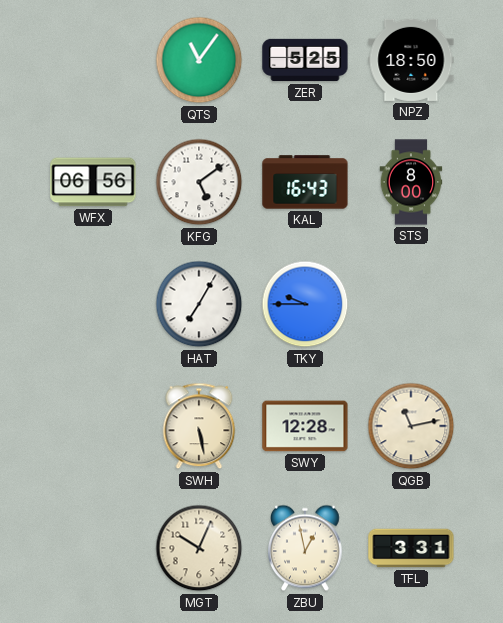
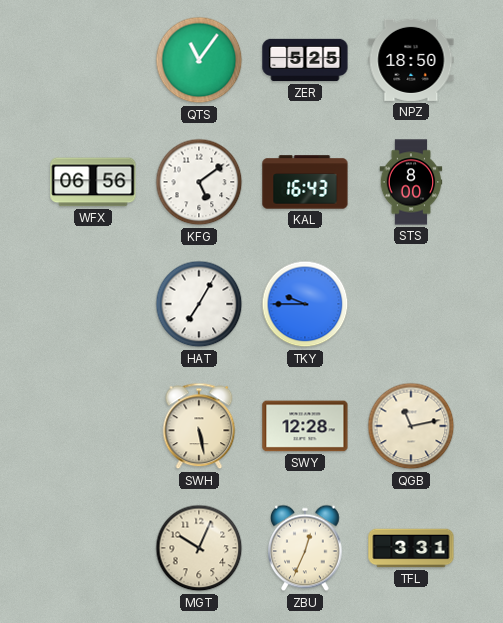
ZBU: 12:58 -> 12:34 (306, 548)
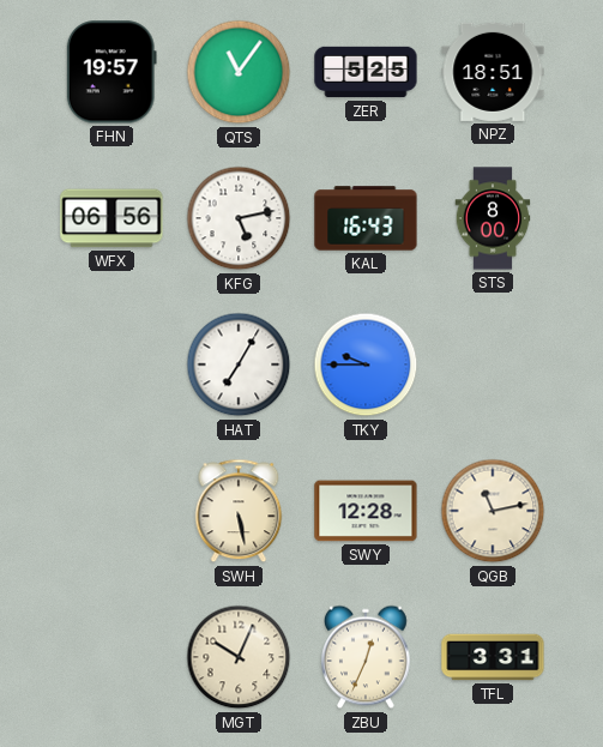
FHN: none -> 19:57 (111, 72)
NPZ: 18:50 -> 18:51 (493, 72)
KFG: 5:09 -> 5:13 (239, 218)
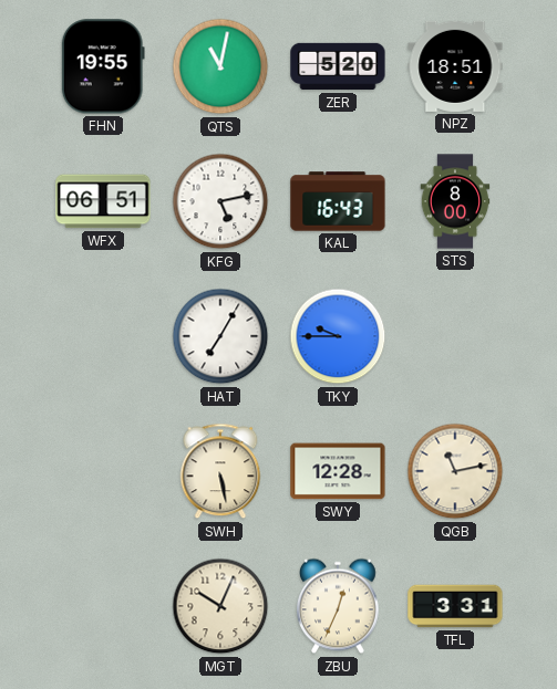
FHN: 19:57 -> 19:55 (103, 66)
QTS: 11:06 -> 11:02 (220, 66)
ZER: 5:25 -> 5:20 (338, 66)
WFX: 06:56 -> 06:51 (103, 201)
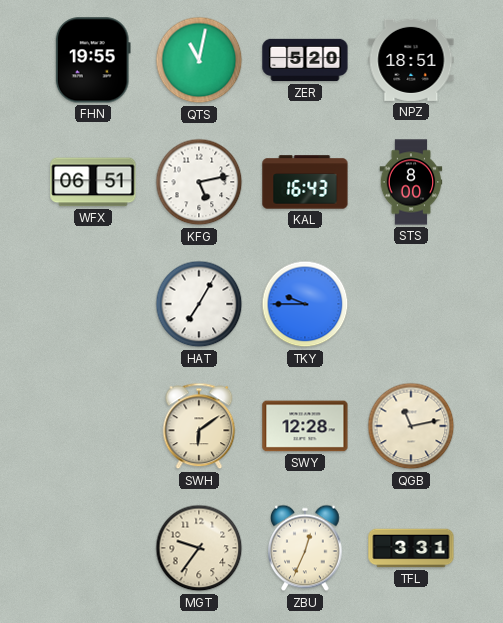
SWH: 5:28 -> 6:09 (199, 426)
MGT: 10:04 -> 9:36 (199, 548)
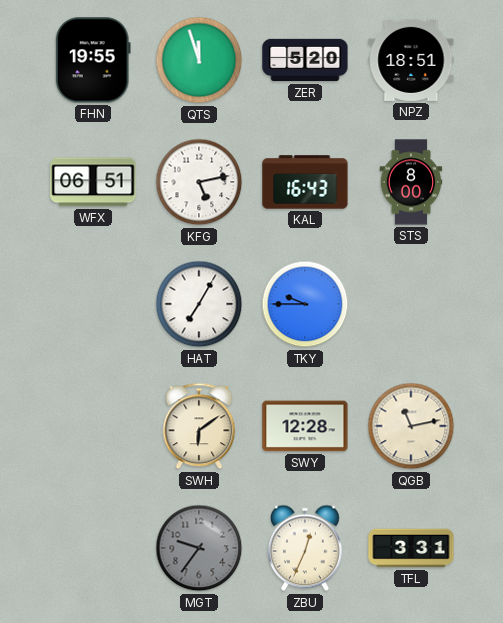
QTS: 11:02 -> 11:57 (199, 60)
MGT dial: cream -> grey (199, 548)
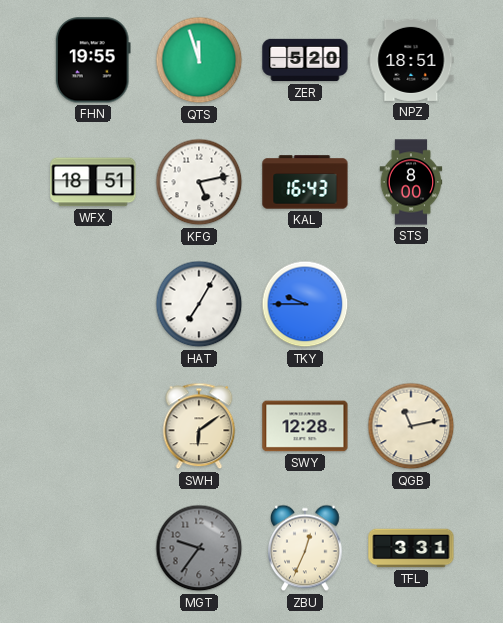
WFX: 06:51 -> 18:51 (93, 182)
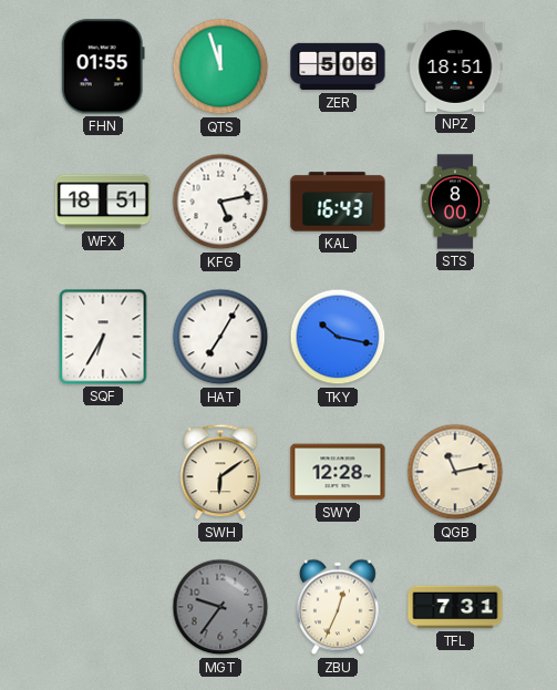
FHN: 19:55 -> 01:55 (103, 66)
ZER: 5:20 -> 5:06 (338, 66)
SQF: none -> 6:35 (103, 337)
TKY: 9:45 -> 10:17 (338, 337)
TFL: 3:31 -> 7:31 (455, 607)
